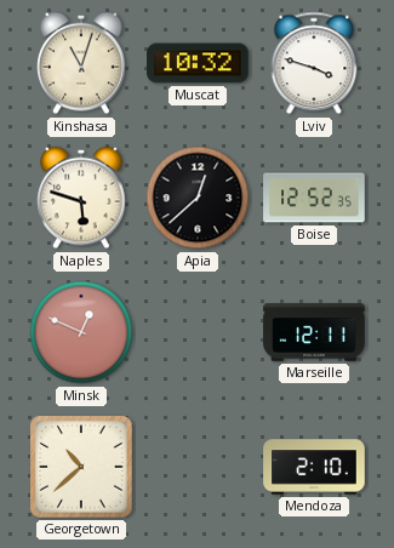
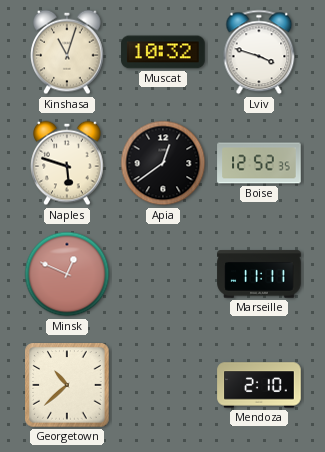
Apia: 12:38 -> 12:39 (163, 163)
Marseille: 12:11 -> 11:11 (259, 274)
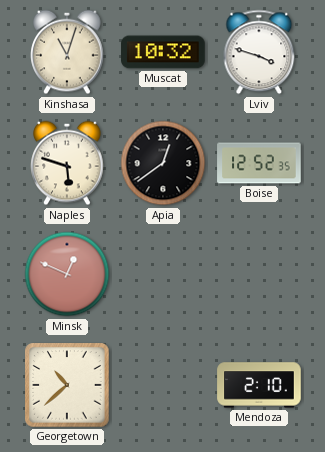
Marseille: 11:11 -> none (259, 274)
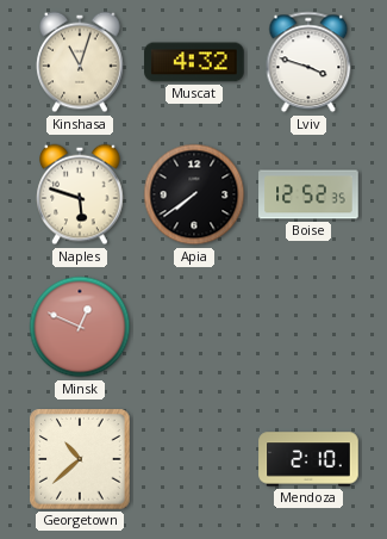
Muscat: 10:32 -> 4:32 (194, 62)
Apia: 12:39 -> 7:39 (194, 194)
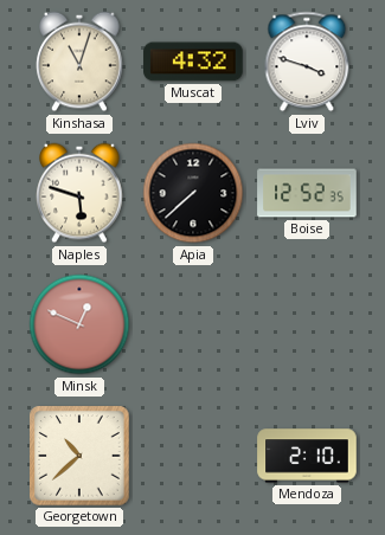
Apia: 7:39 -> 7:38 (193, 193)
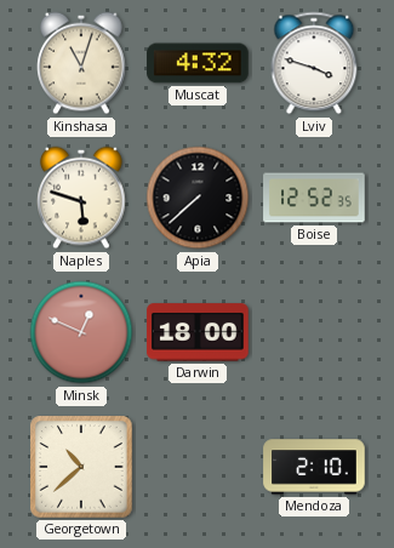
Darwin: none -> 18:00 (198, 332)
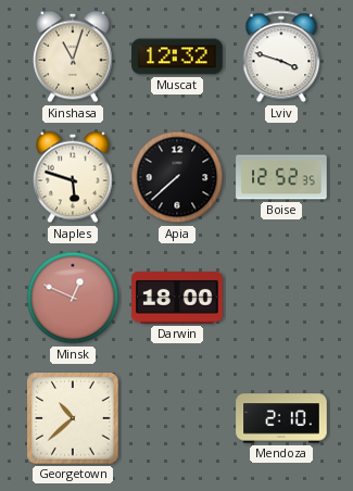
Muscat: 4:32 -> 12:32 (177, 56)
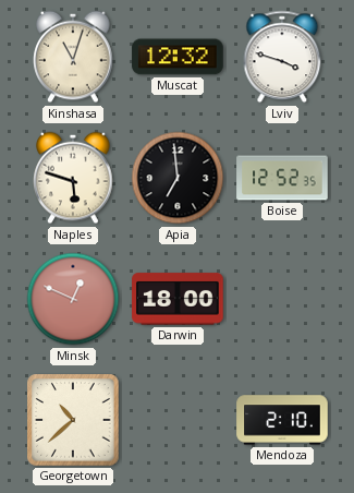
Apia: 7:38 -> 6:59 (178, 178)
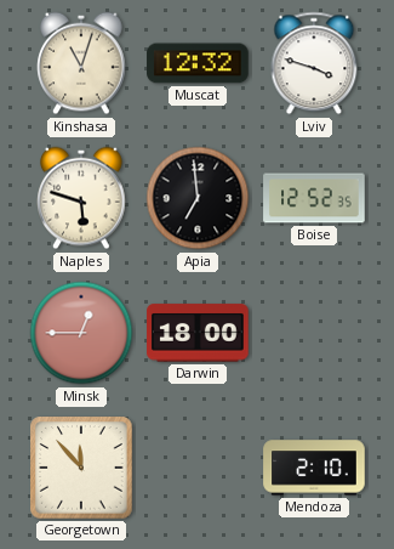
Minsk: 12:49 -> 12:45 (81, 333)
Georgetown: 10:38 -> 11:53 (81, 468)
